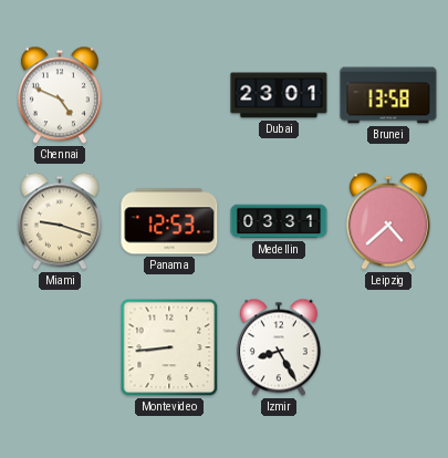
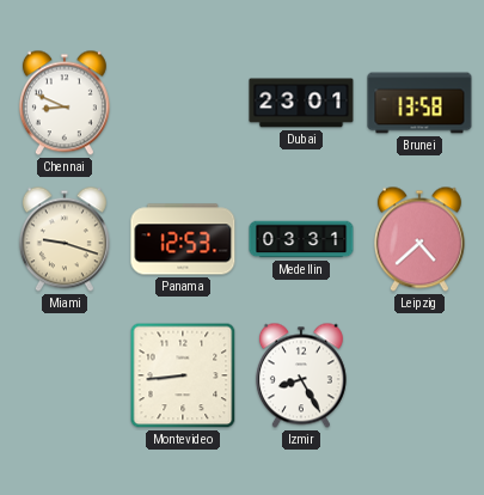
Chennai: 4:49 -> 8:49 (65, 103)
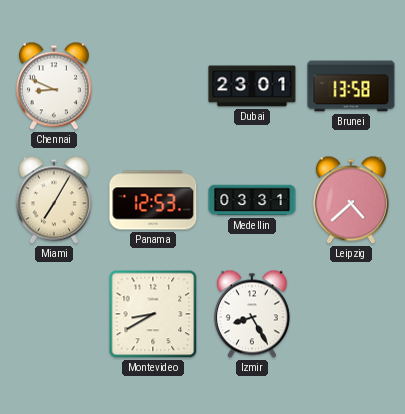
Miami: 9:18 -> 7:05 (54, 200)
Montevideo: 8:44 -> 8:40 (153, 314)
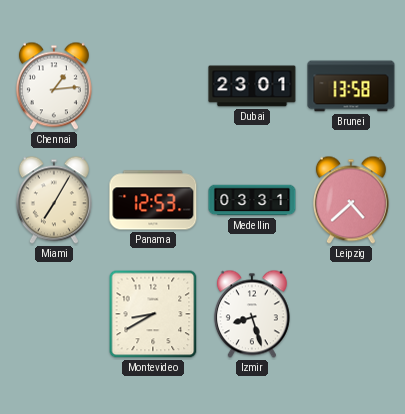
Chennai: 8:49 -> 1:14 (54, 86)
Izmir: 8:25 -> 8:27 (252, 314)
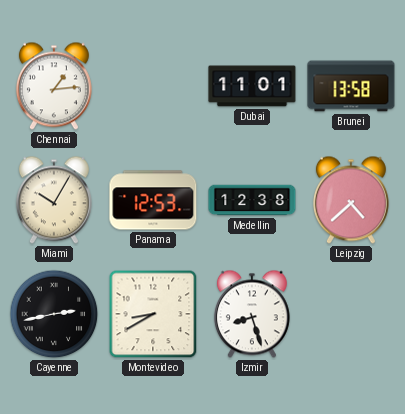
Dubai: 23:01 -> 11:01 (252, 86)
Miami: 7:05 -> 10:05 (54, 200)
Medellin: 03:31 -> 12:38 (252, 200)
Cayenne: none -> 2:43 (54, 314)
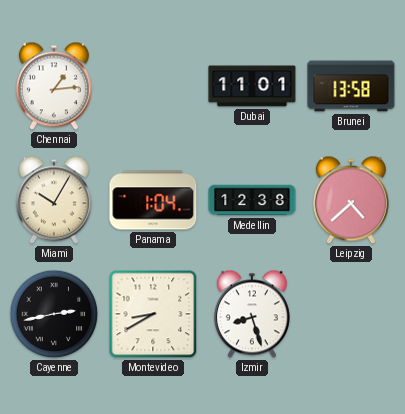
Panama: 12:53 -> 1:04 (153, 200)
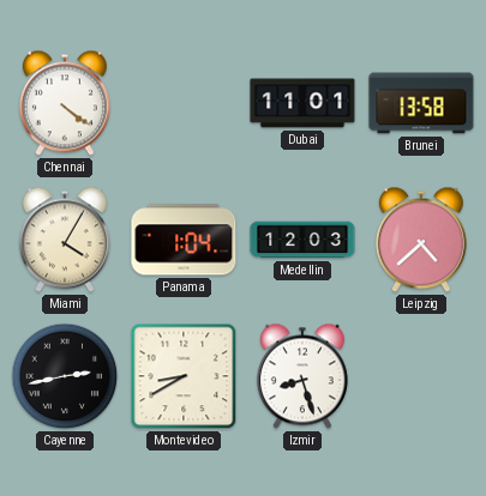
Chennai: 1:14 -> 4:21 (65, 103)
Miami: 10:05 -> 4:05 (65, 240)
Medellin: 12:38 -> 12:03 (302, 240)
